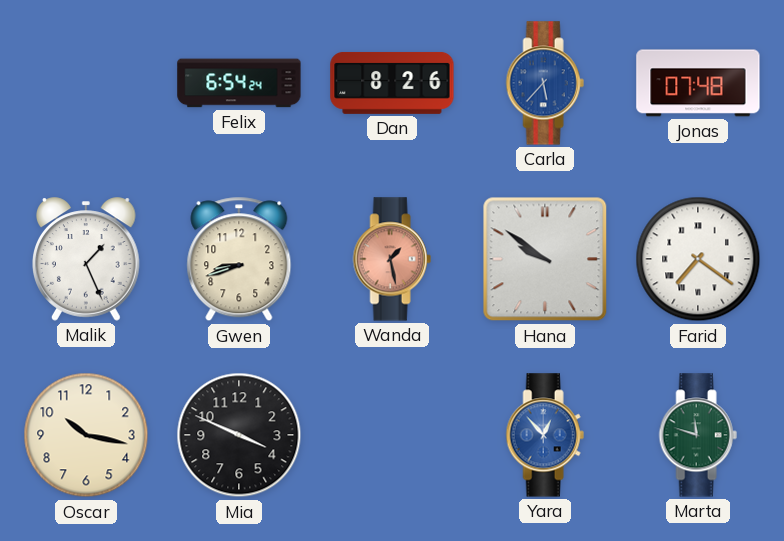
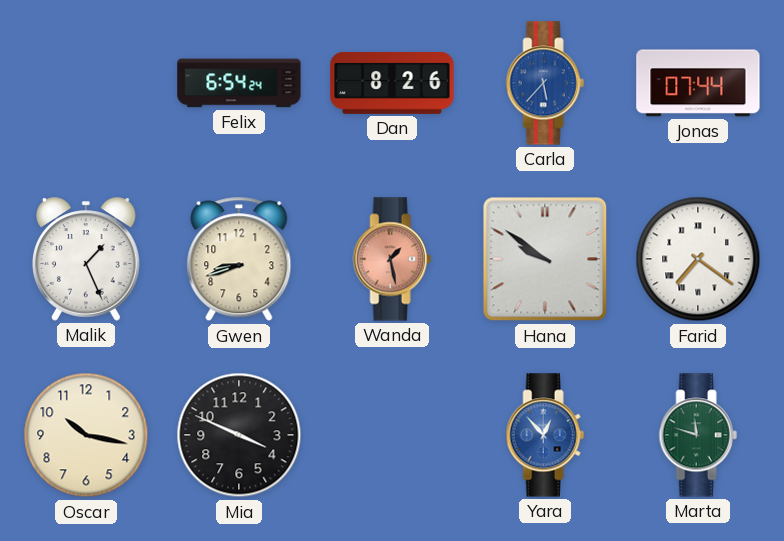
Jonas: 07:48 -> 07:44 (698, 83)
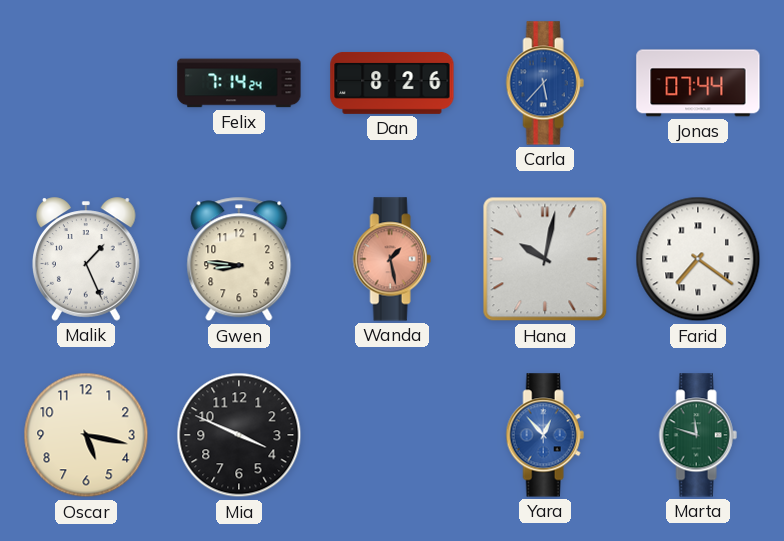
Felix: 6:54 -> 7:14 (239, 83)
Gwen: 8:42 -> 8:46 (239, 259)
Hana: 9:51 -> 10:02 (545, 259)
Oscar: 10:17 -> 5:17 (86, 435)
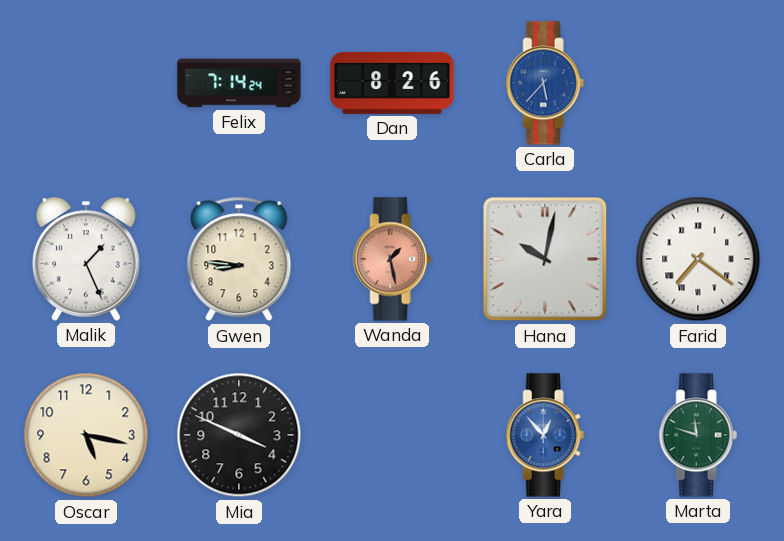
Jonas: 07:44 -> none (698, 83)
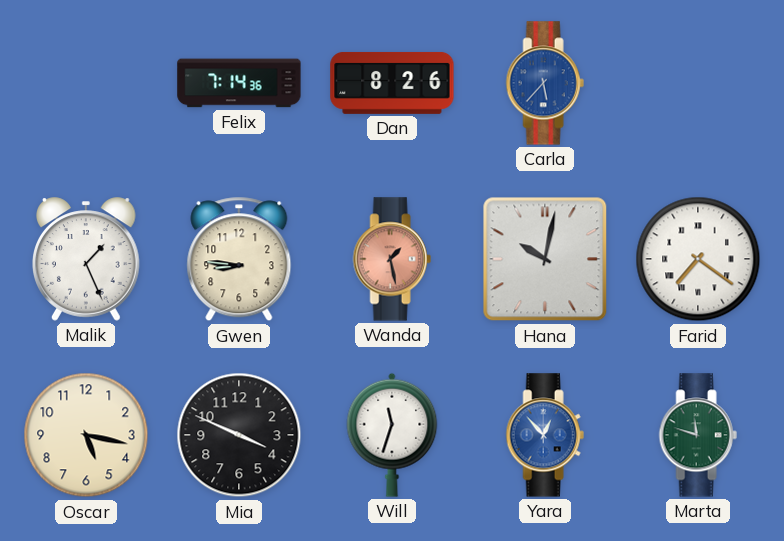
Felix: 7:14:24 -> 7:14:36 (239, 83)
Will: none -> 11:33 (392, 435)
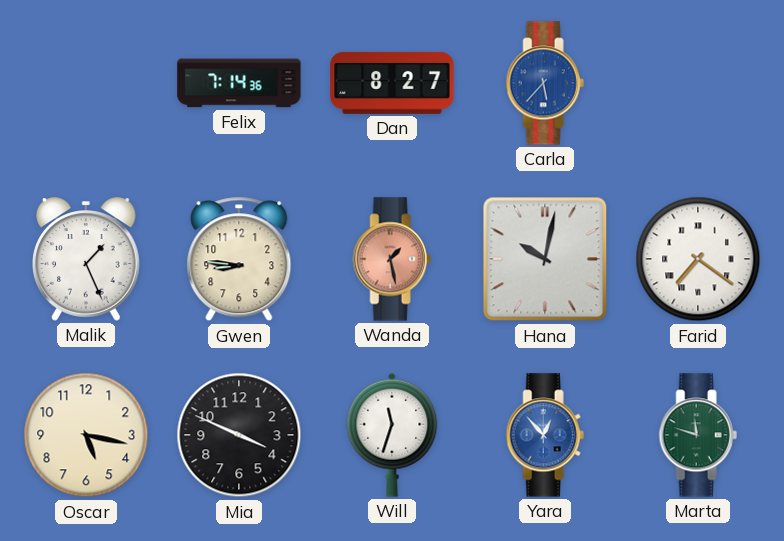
Dan: 8:26 -> 8:27 (392, 83)
